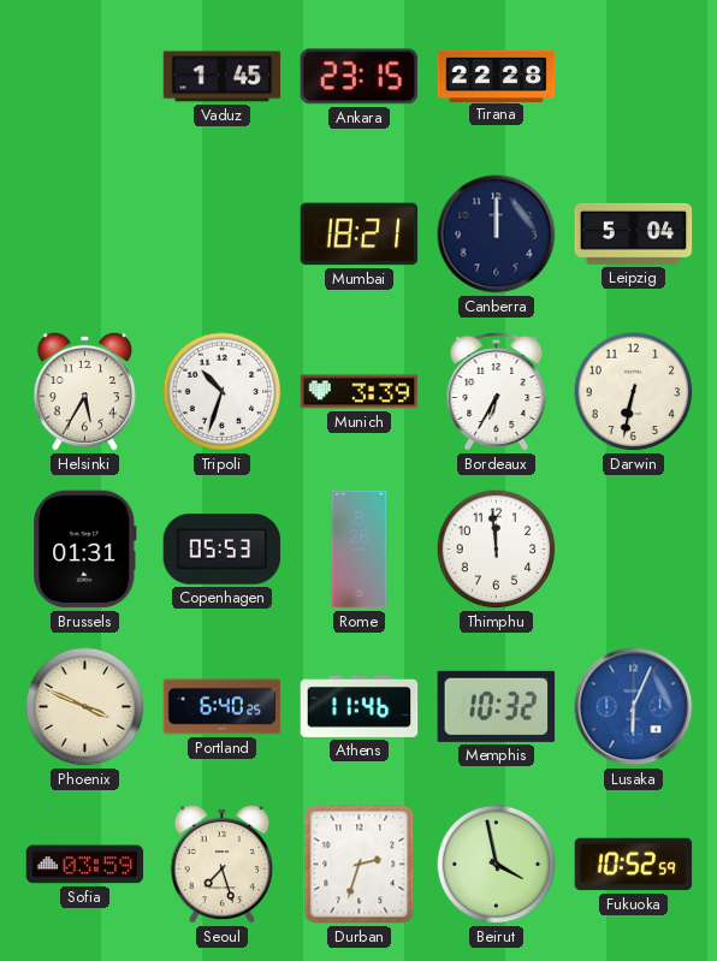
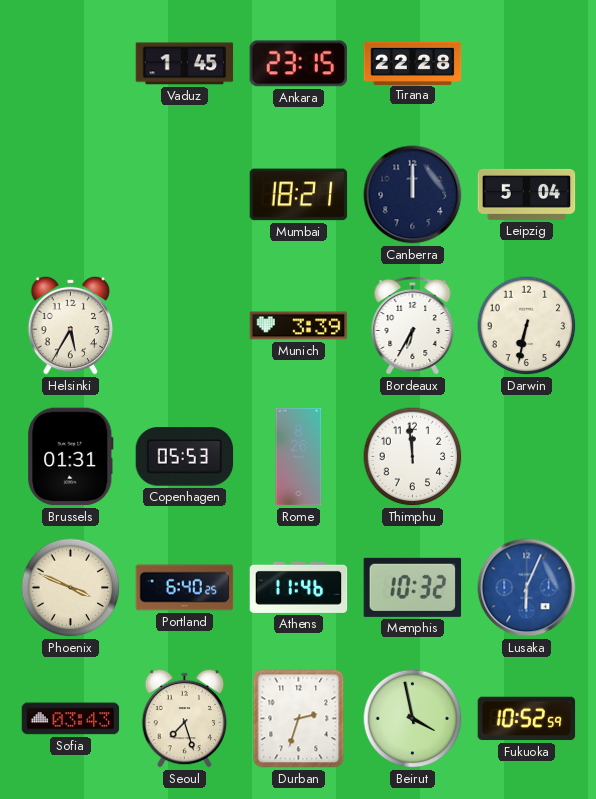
Tripoli: 10:33 -> none (223, 392)
Sofia: 03:59 -> 03:43 (71, 719)
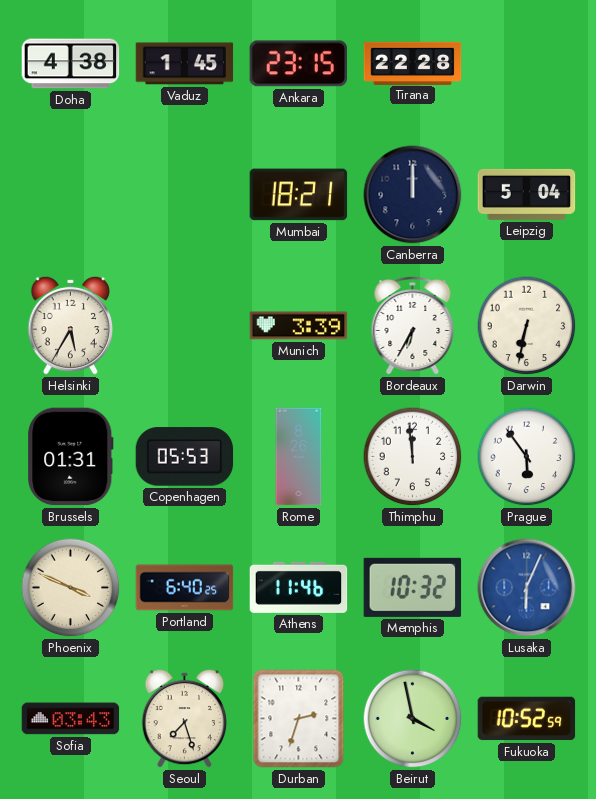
Doha: none -> 4:38 (71, 64)
Prague: none -> 5:54 (527, 457)
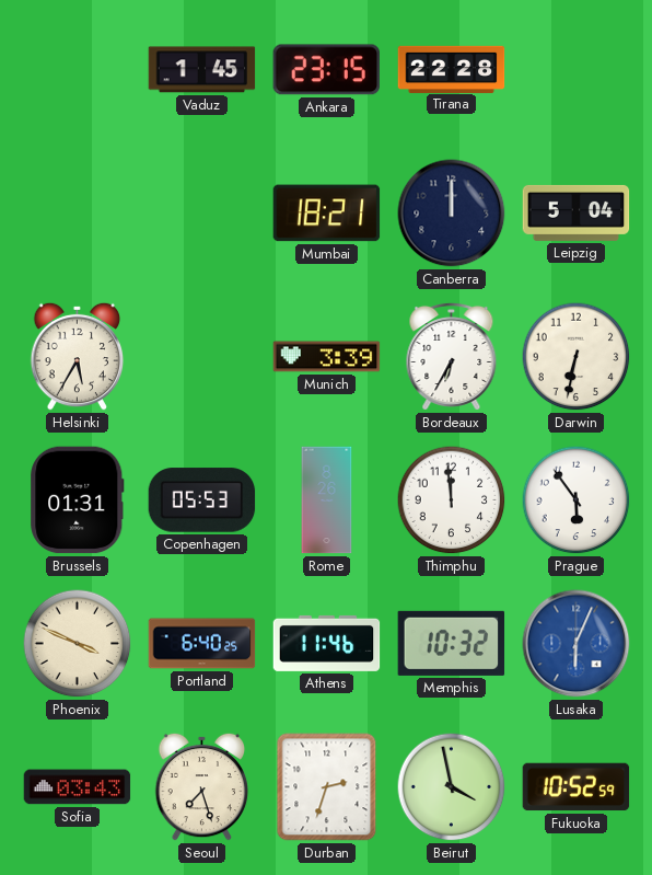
Doha: 4:38 -> none (71, 64)
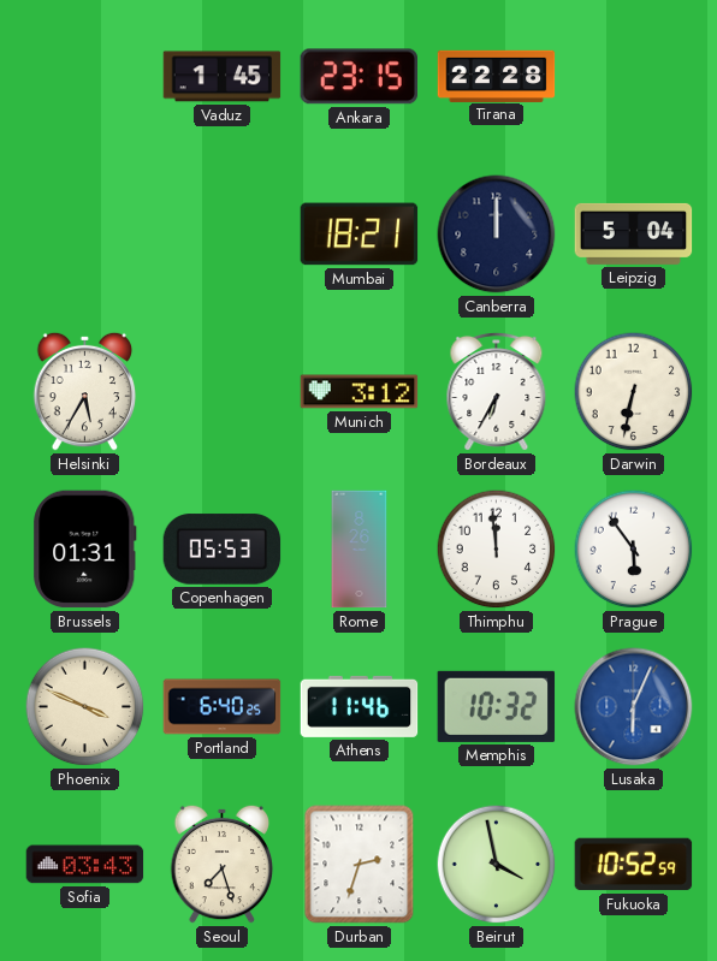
Munich: 3:39 -> 3:12 (360, 392)
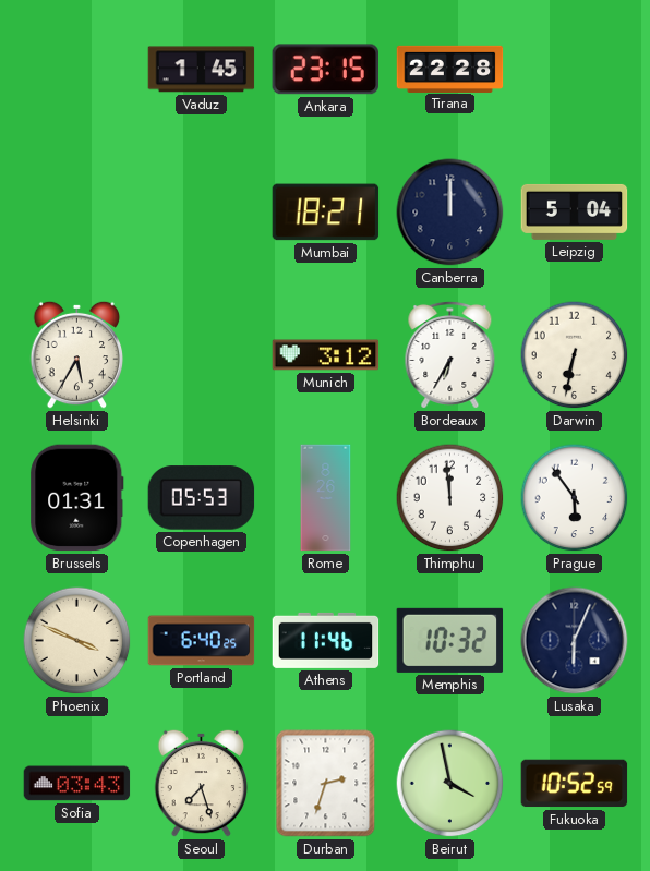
Lusaka dial: blue -> navy (575, 641)
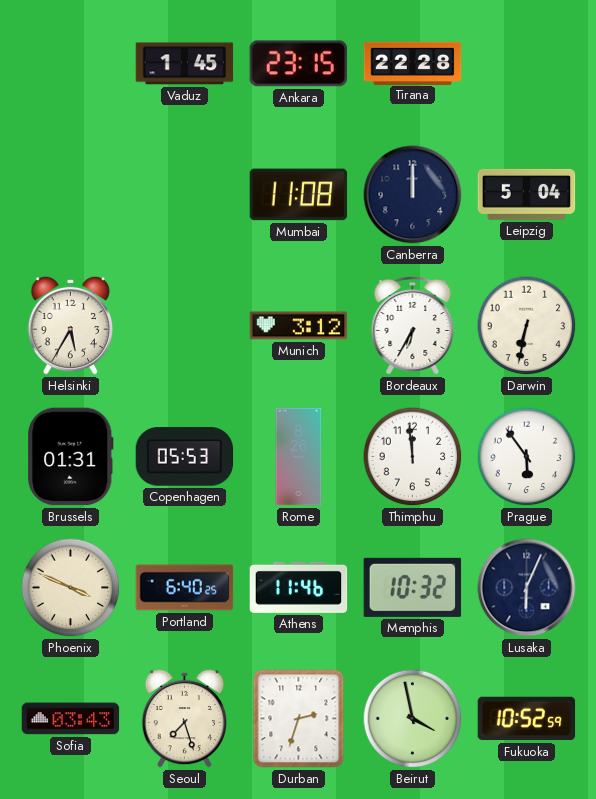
Mumbai: 18:21 -> 11:08 (299, 195)
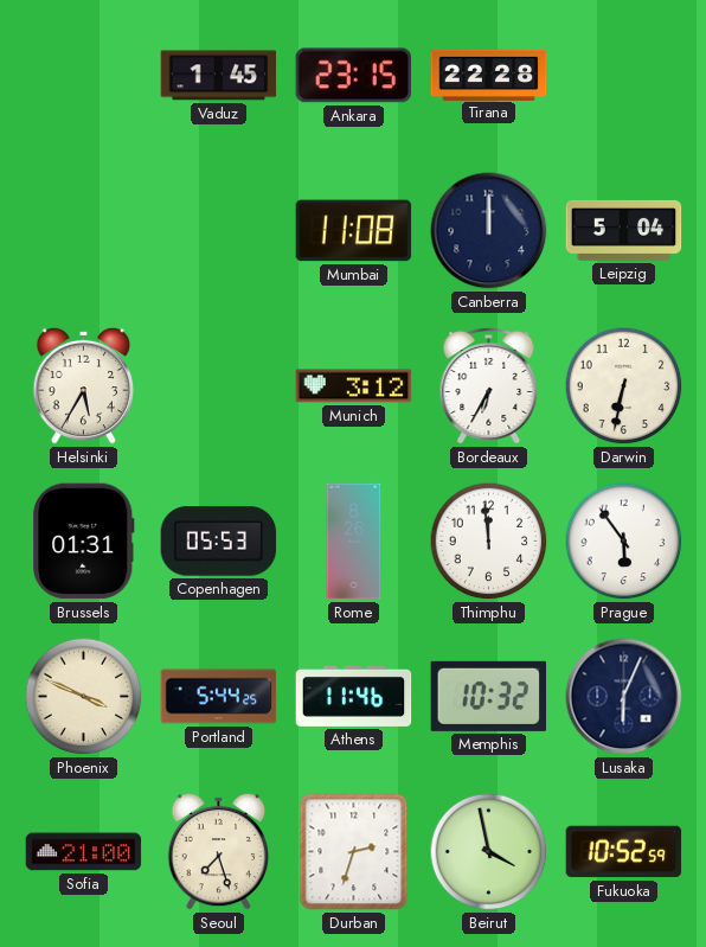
Portland: 6:40 -> 5:44 (219, 697)
Sofia: 03:43 -> 21:00 (84, 852)
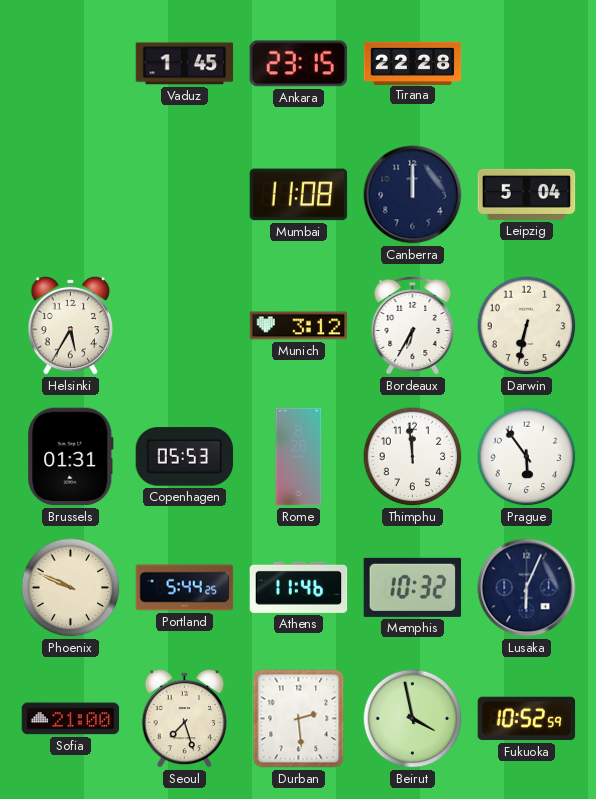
Phoenix: 3:49 -> 9:49 (71, 588)
Durban: 2:33 -> 2:29 (299, 719)
